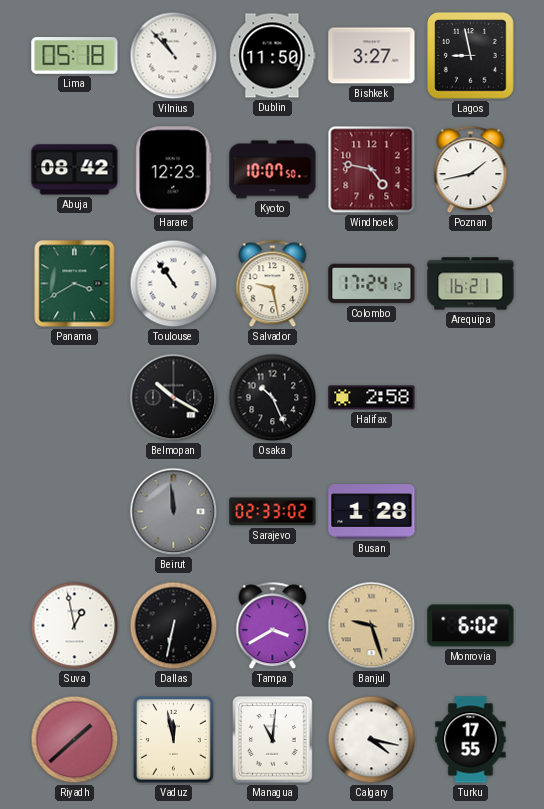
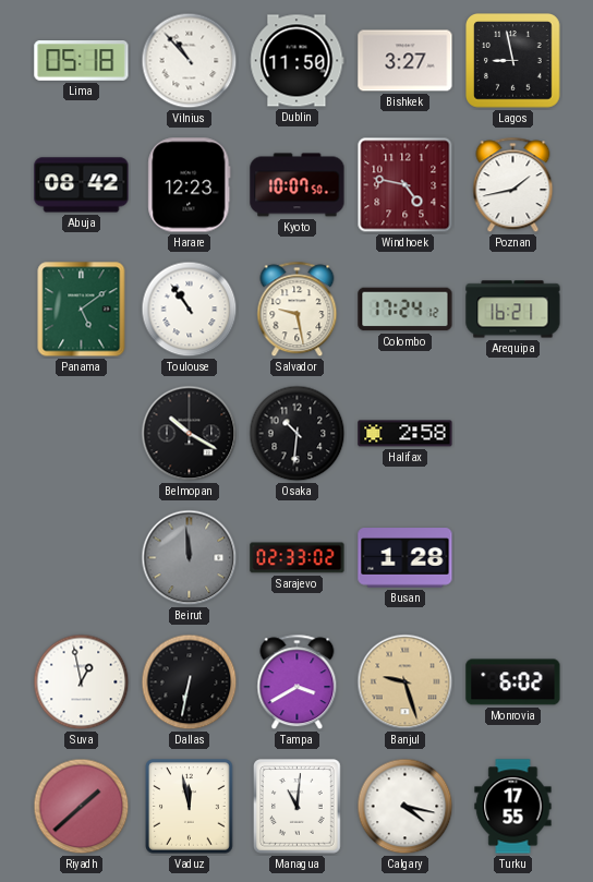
Panama: 3:40 -> 5:09 (82, 310)
Osaka: 10:26 -> 10:31 (298, 434)
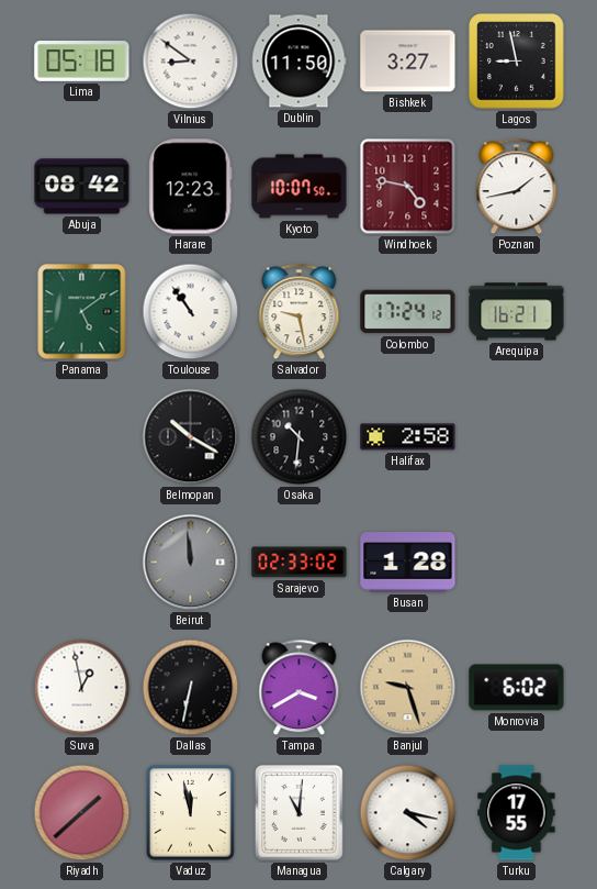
Vilnius: 10:53 -> 8:51 (191, 62)
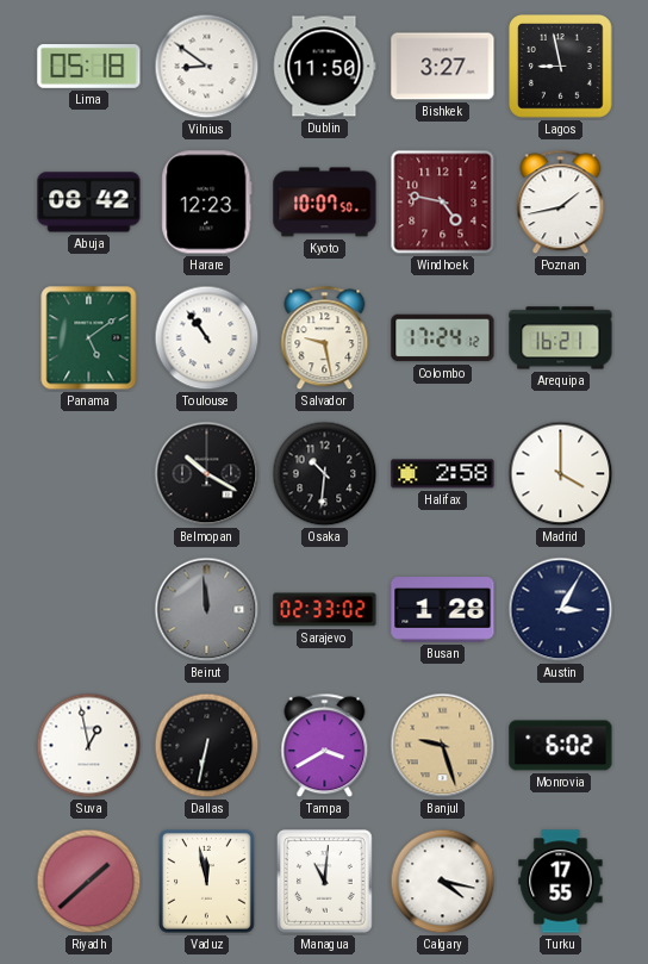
Madrid: none -> 4:00 (561, 474)
Austin: none -> 3:05 (561, 610)
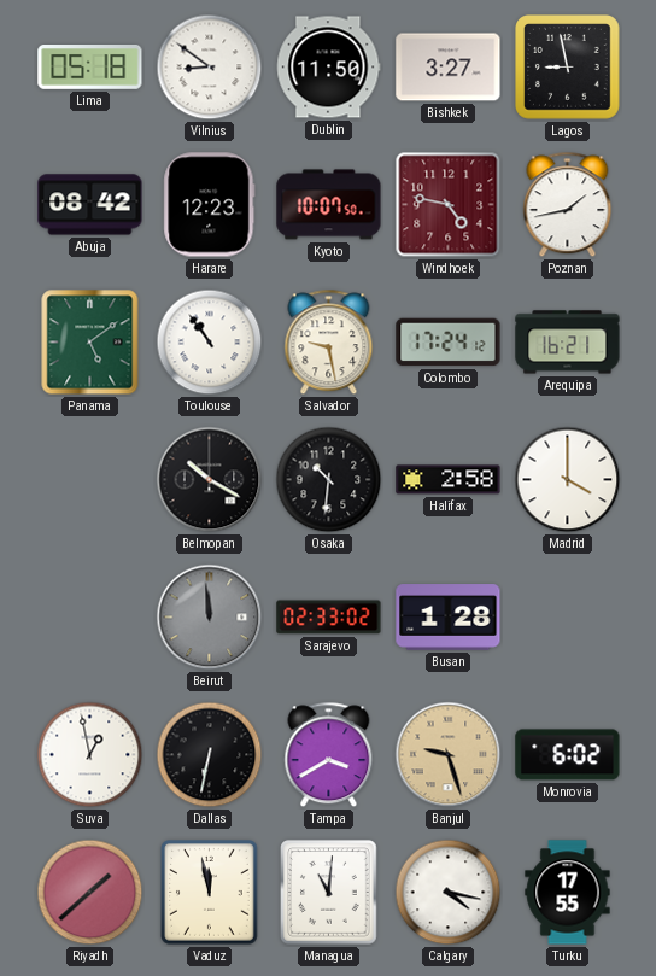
Austin: 3:05 -> none (561, 610)
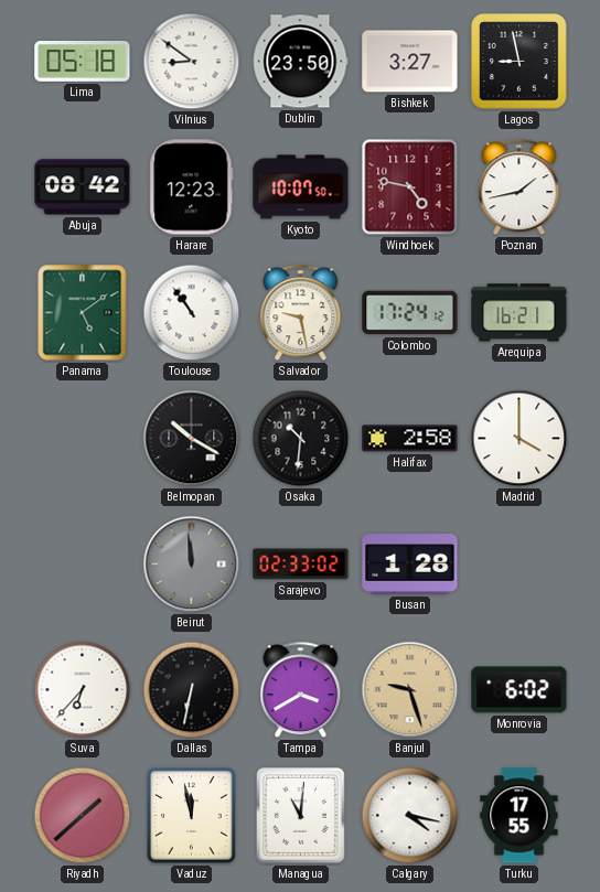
Dublin: 11:50 -> 23:50 (300, 62)
Suva: 12:58 -> 6:37 (83, 690)
